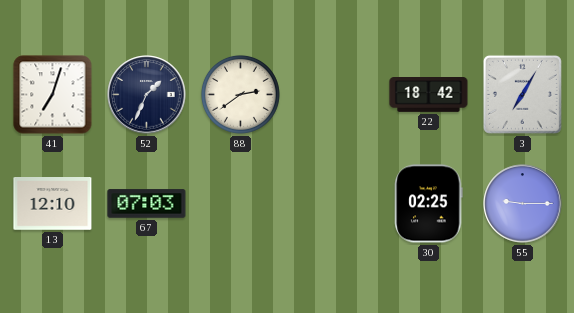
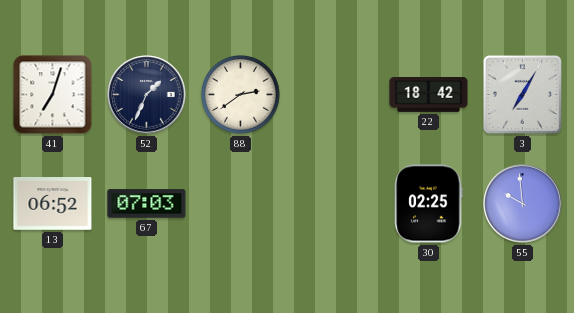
13: 12:10 -> 06:52 (53, 204)
55: 9:15 -> 9:59 (523, 204)
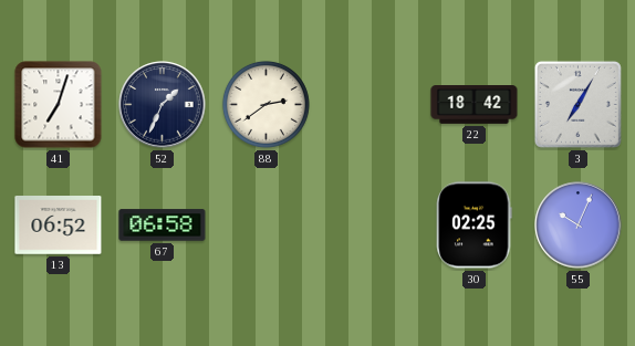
67: 07:03 -> 06:58 (163, 226)
55: 9:59 -> 10:04 (579, 226)
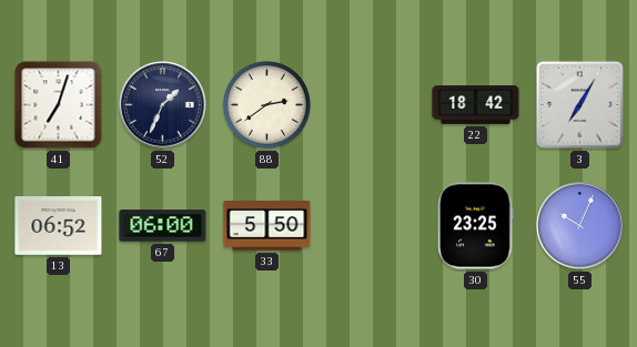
67: 06:58 -> 06:00 (163, 226)
33: none -> 5:50 (267, 226)
30: 02:25 -> 23:25 (476, 226)
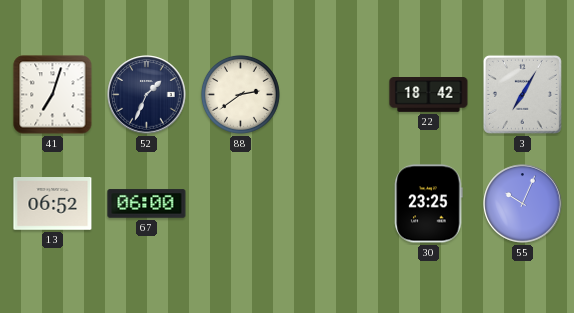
33: 5:50 -> none (267, 226)
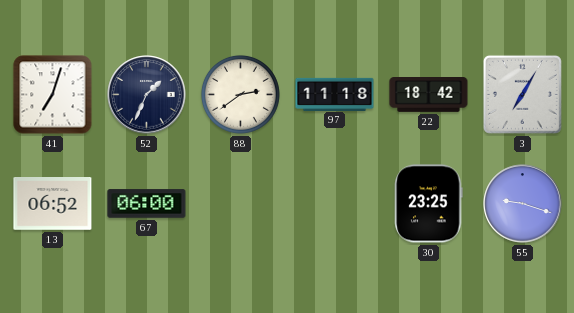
97: none -> 11:18 (335, 94)
55: 10:04 -> 9:18 (523, 204)
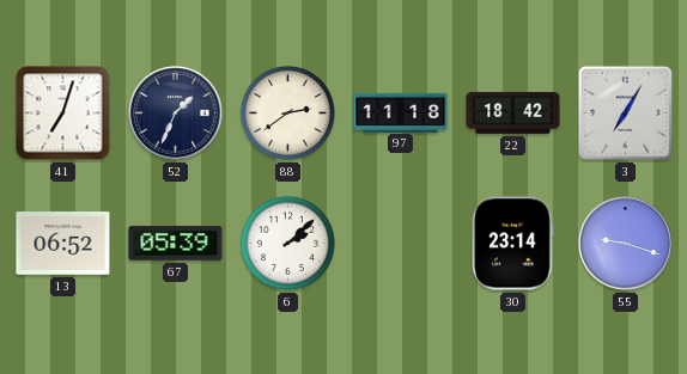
67: 06:00 -> 05:39 (176, 244)
6: none -> 2:08 (287, 243)
30: 23:25 -> 23:14 (513, 244)
